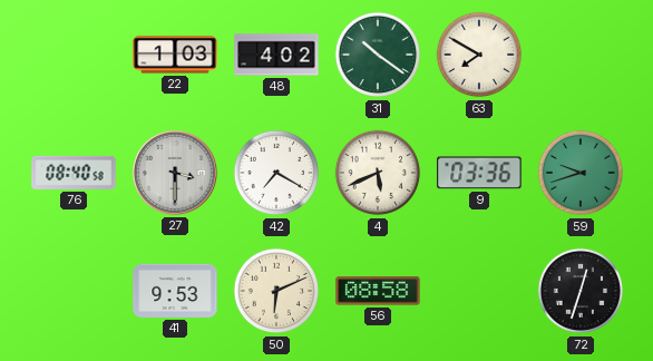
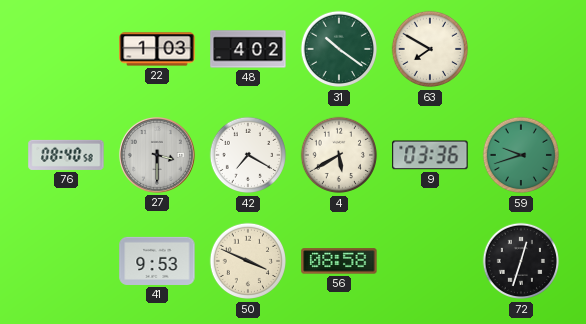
4: 5:41 -> 5:40 (339, 155)
50: 6:11 -> 3:49 (248, 261)
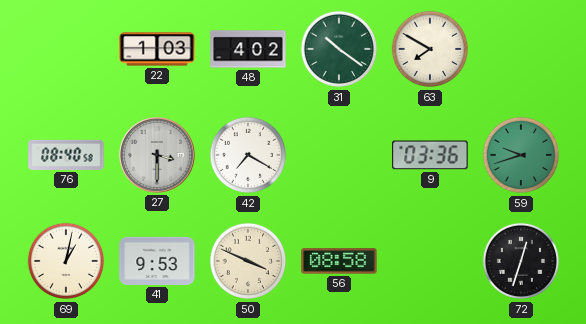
4: 5:40 -> none (339, 155)
69: none -> 1:02 (66, 261)
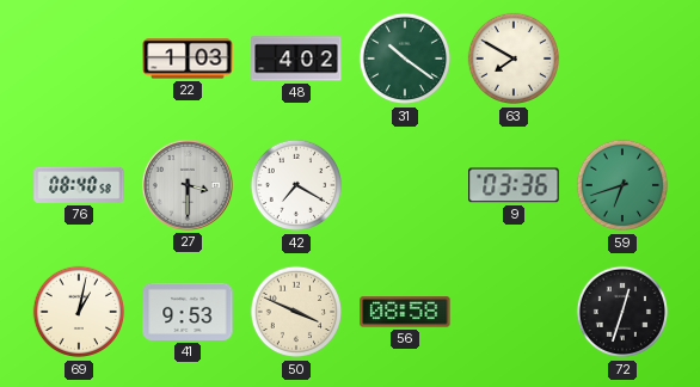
59: 9:42 -> 6:42 (622, 185)
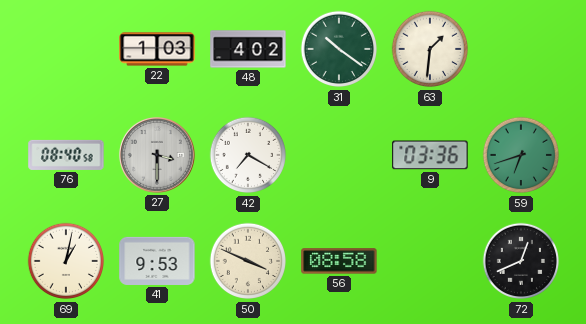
63: 7:50 -> 1:31 (430, 49)
72: 12:33 -> 12:41 (521, 261)
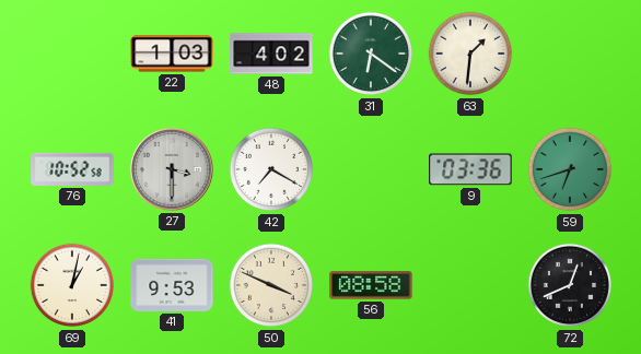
31: 10:21 -> 6:21 (371, 54)
76: 08:40 -> 10:52 (72, 169)
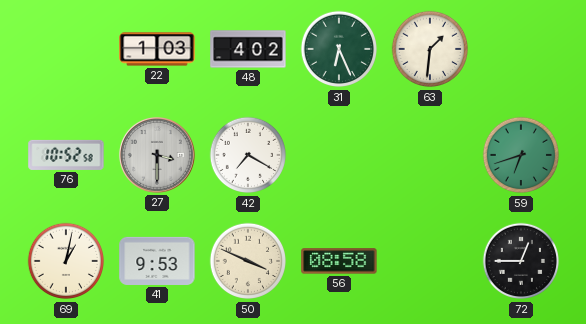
31: 6:21 -> 6:26 (339, 49)
9: 03:36 -> none (470, 169)
72: 12:41 -> 12:45 (521, 261)
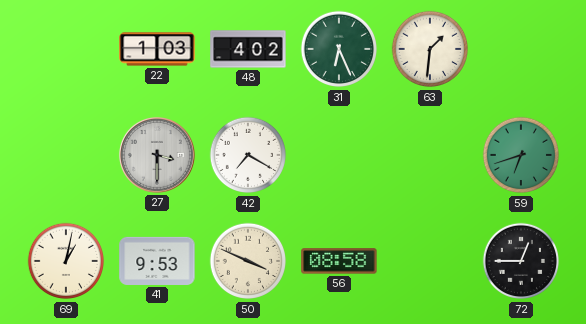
76: 10:52 -> none (66, 155)
